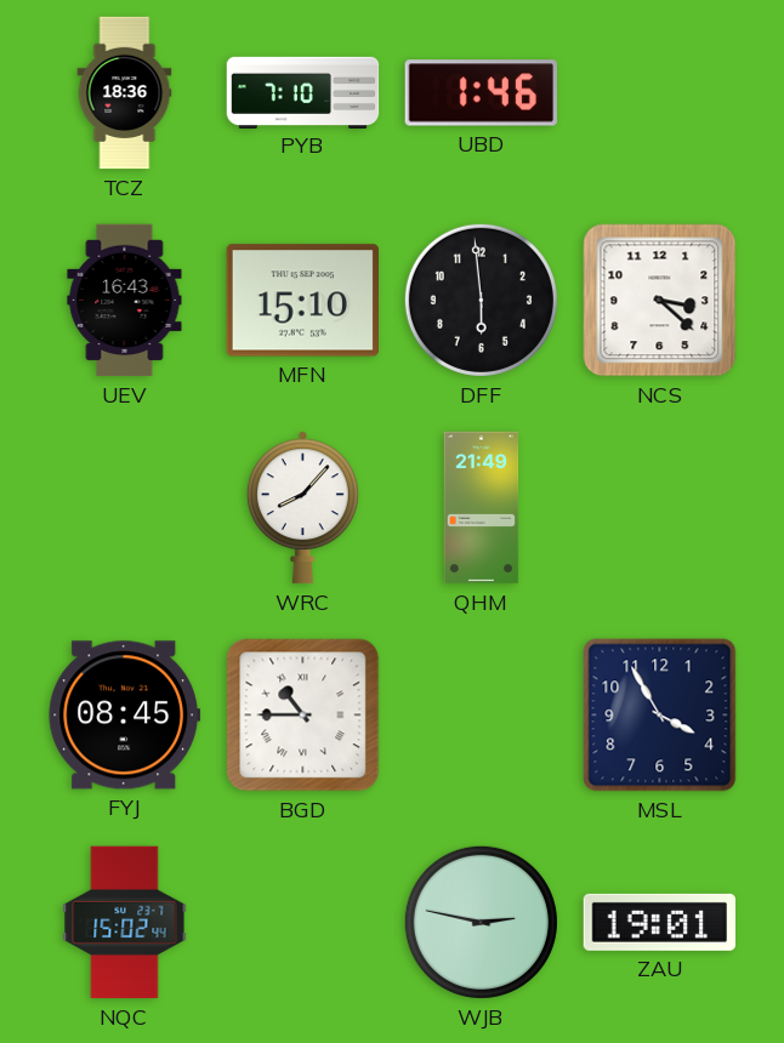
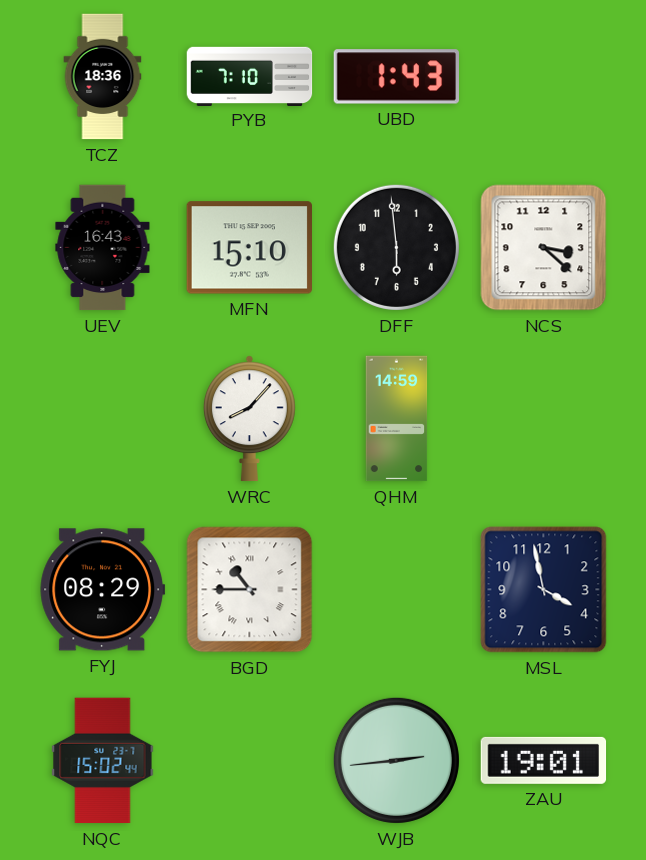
UBD: 1:46 -> 1:43 (397, 77)
QHM: 21:49 -> 14:59 (397, 419)
FYJ: 08:45 -> 08:29 (103, 590)
MSL: 3:55 -> 3:58 (544, 590)
WJB: 2:47 -> 2:44 (396, 760)
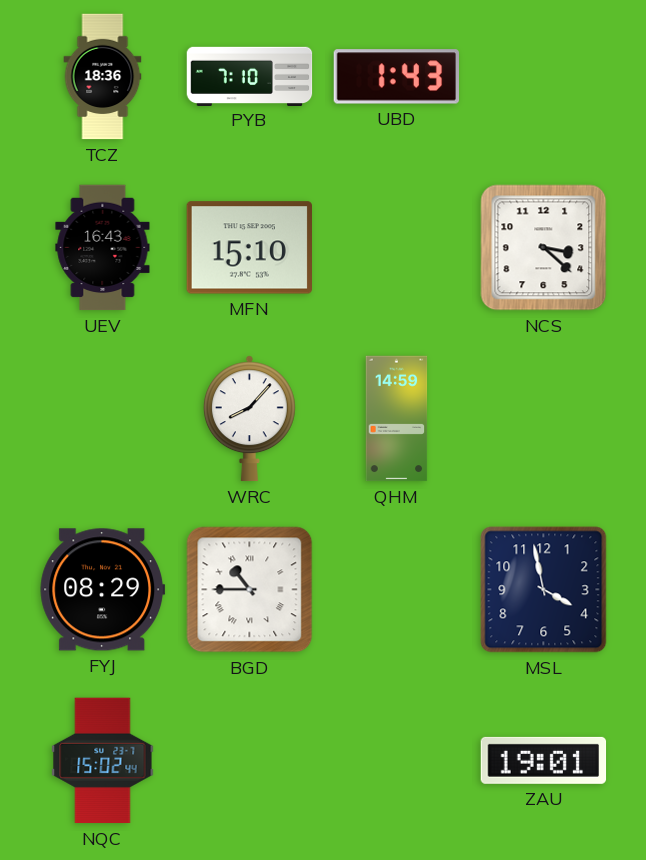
DFF: 5:59 -> none (396, 247)
WJB: 2:44 -> none (396, 760)
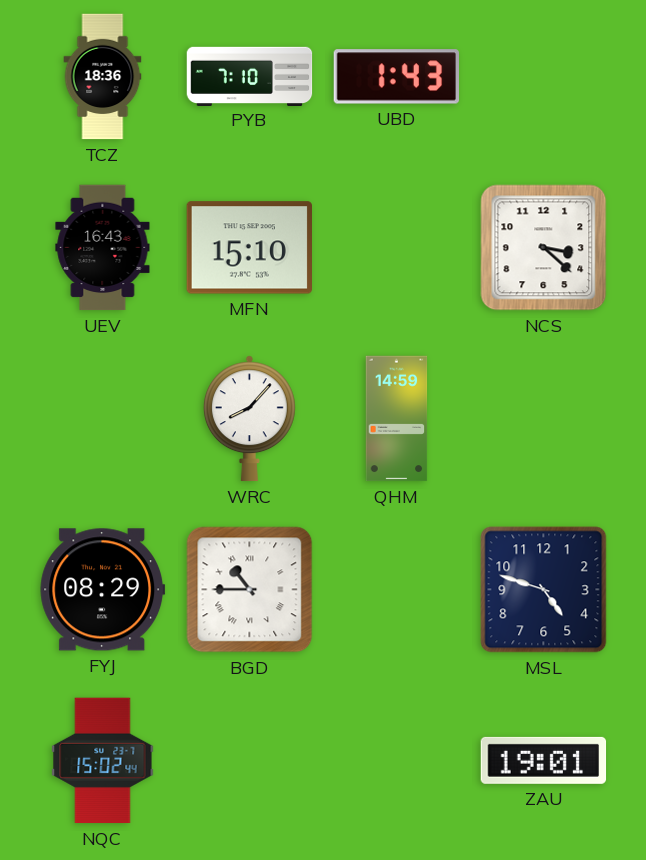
MSL: 3:58 -> 4:48 (544, 590)
